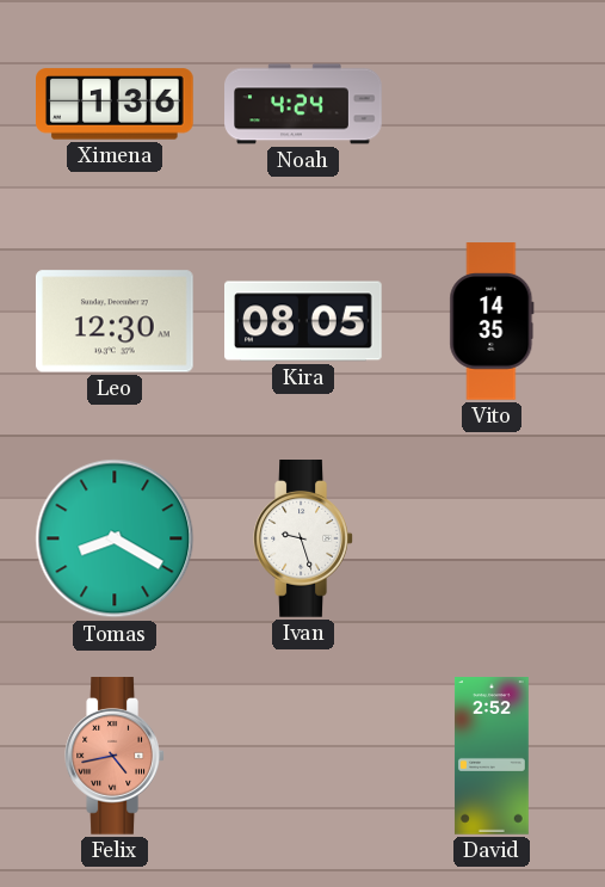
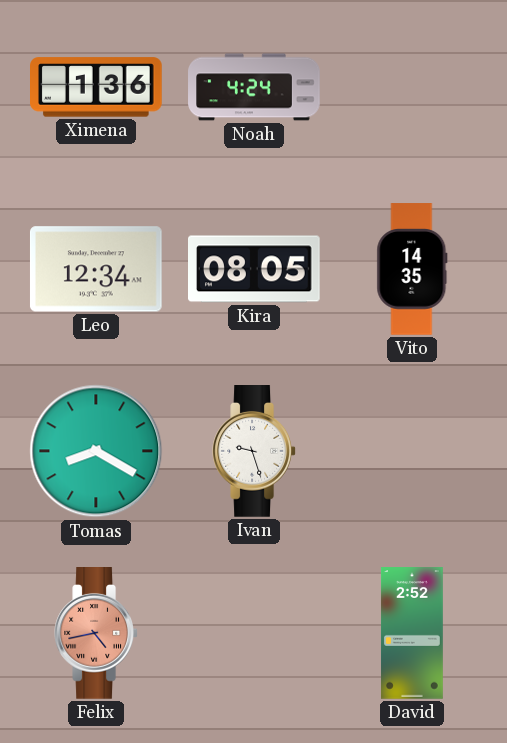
Leo: 12:30 -> 12:34 (96, 269)
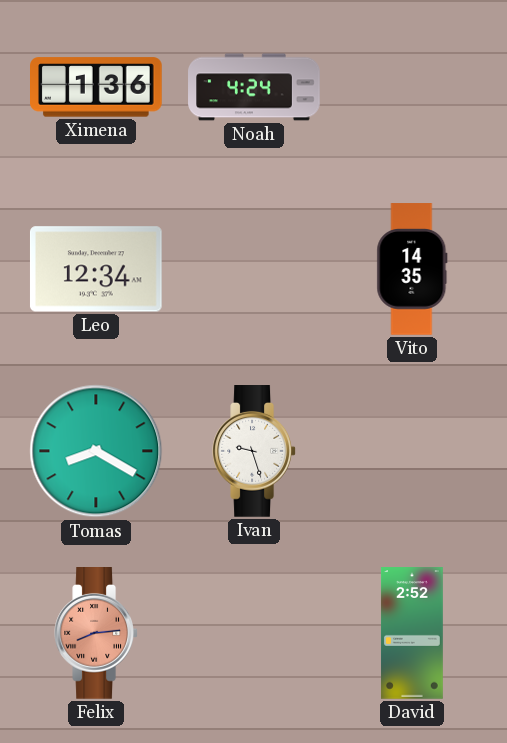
Kira: 08:05 -> none (255, 269)
Felix: 4:43 -> 8:14 (96, 634)
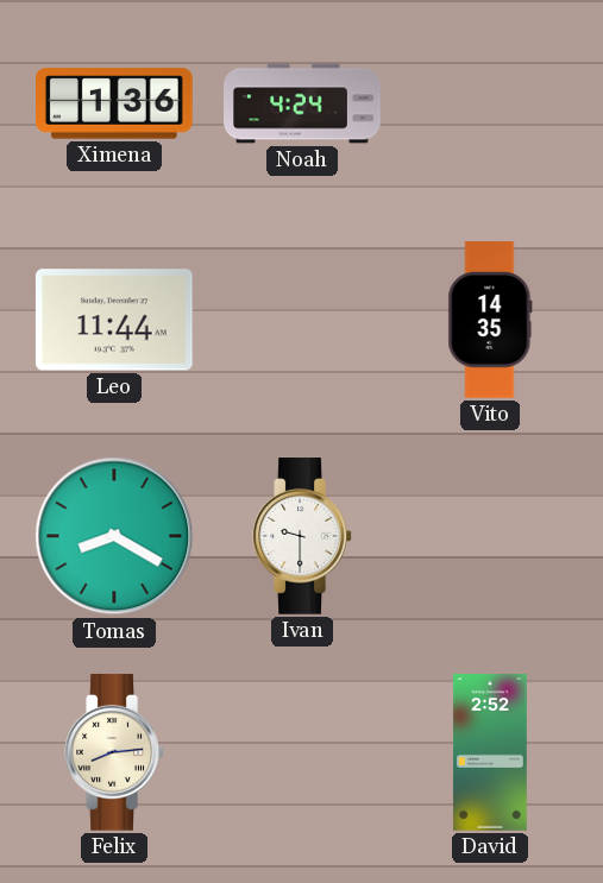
Leo: 12:34 -> 11:44 (114, 320)
Ivan: 9:27 -> 9:30 (302, 537)
Felix dial: salmon -> cream (114, 753)
